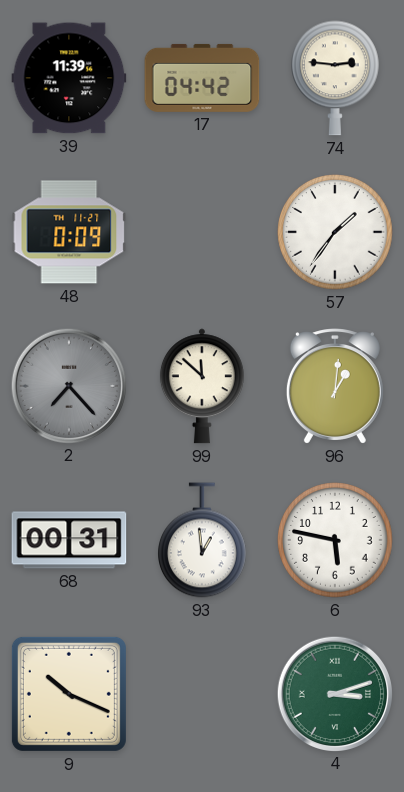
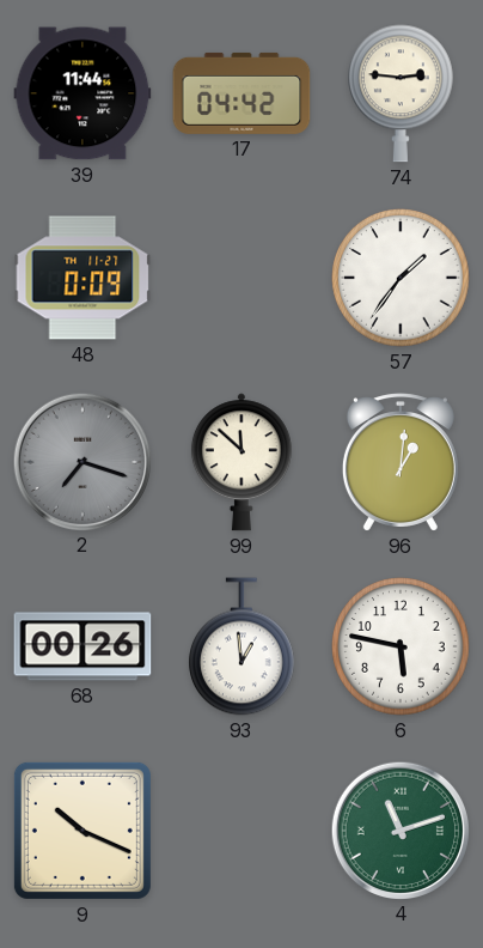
39: 11:39 -> 11:44 (82, 93)
2: 7:23 -> 7:18 (81, 461)
68: 00:31 -> 00:26 (82, 646)
4: 3:12 -> 11:12 (399, 829)
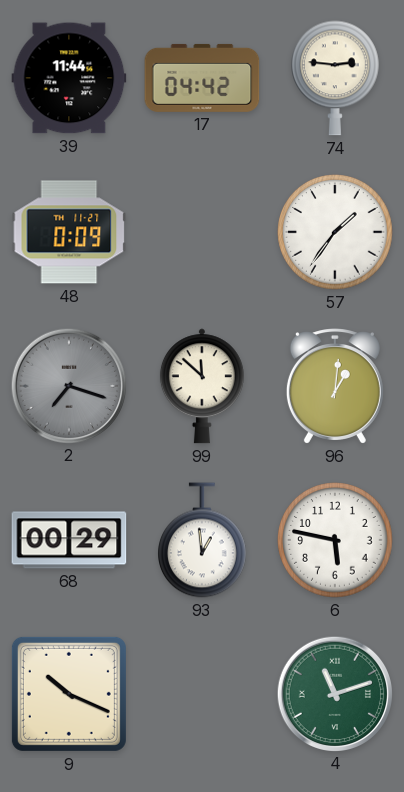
68: 00:26 -> 00:29 (69, 540)
